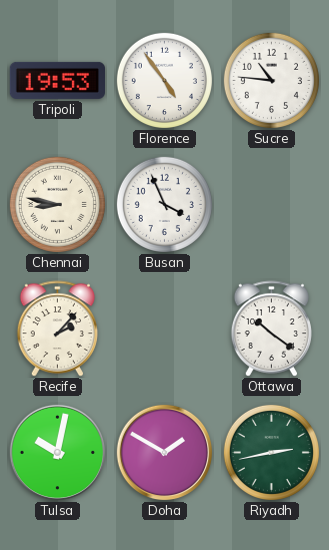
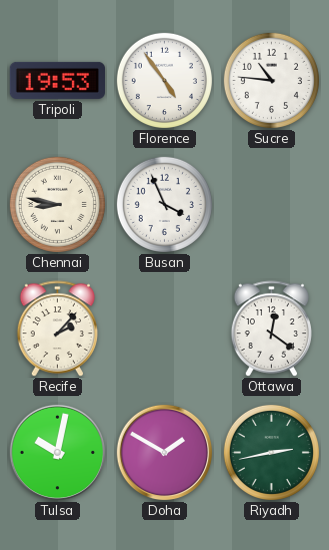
Ottawa: 10:21 -> 12:21 (271, 329)
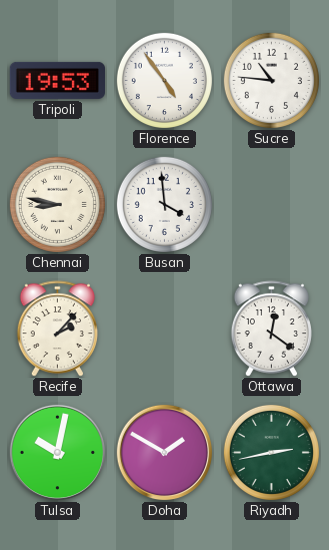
Busan: 3:56 -> 3:59 (164, 204)
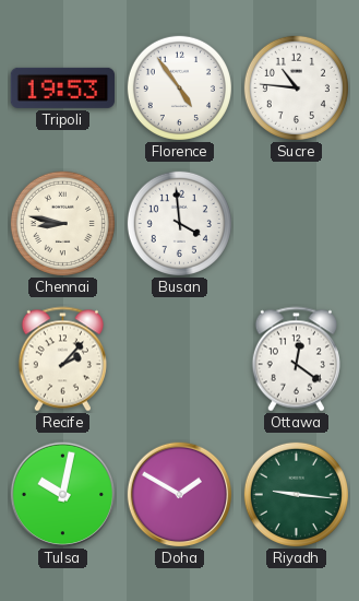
Riyadh: 2:43 -> 9:16 (296, 494)
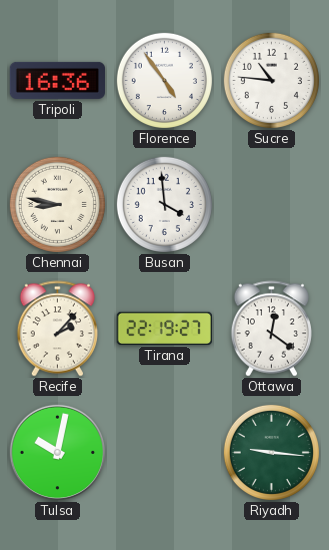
Tripoli: 19:53 -> 16:36 (57, 80)
Tirana: none -> 22:19 (164, 328)
Doha: 1:50 -> none (180, 495)
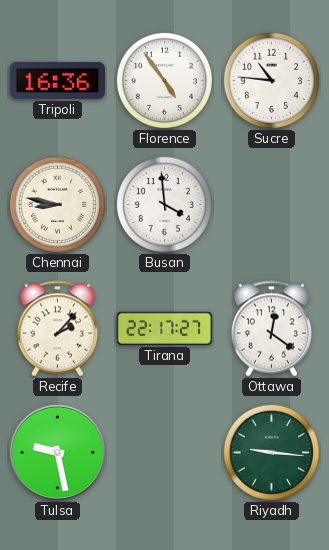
Tirana: 22:19 -> 22:17 (164, 328)
Tulsa: 10:02 -> 9:28 (58, 453)
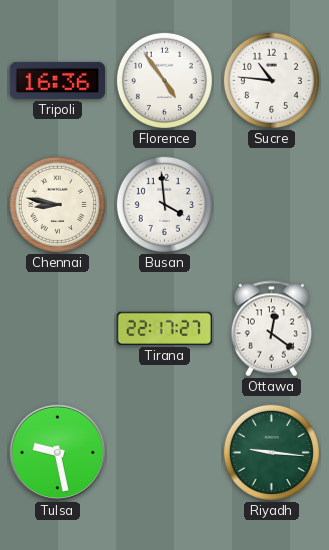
Recife: 2:07 -> none (57, 329)
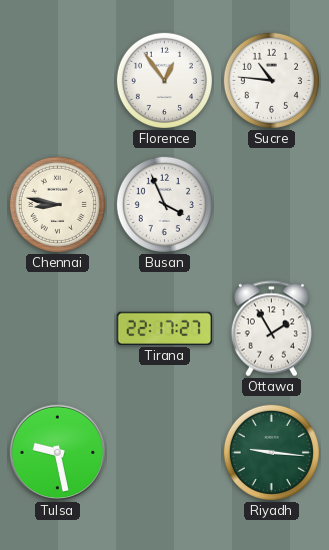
Tripoli: 16:36 -> none (57, 80)
Florence: 4:54 -> 12:54 (164, 80)
Busan: 3:59 -> 3:56 (164, 204)
Ottawa: 12:21 -> 1:55 (271, 329)
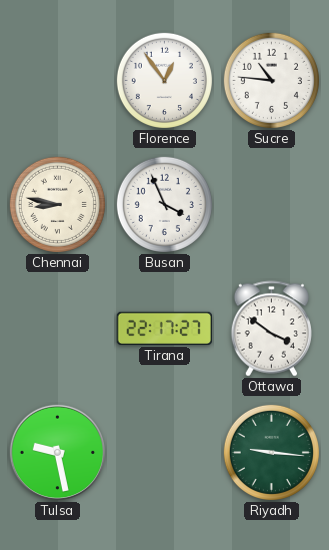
Ottawa: 1:55 -> 3:51 (271, 329)
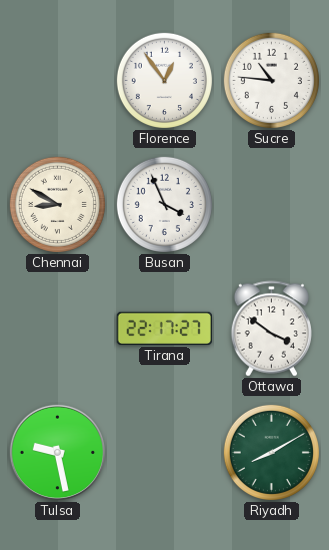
Chennai: 8:47 -> 8:50 (57, 204)
Riyadh: 9:16 -> 8:10 (271, 452)
